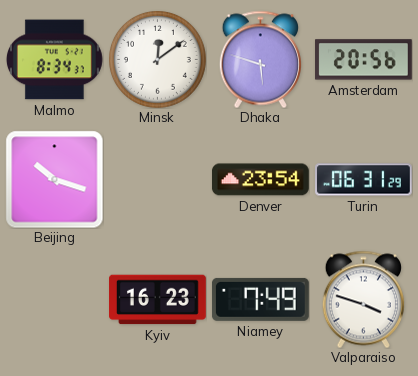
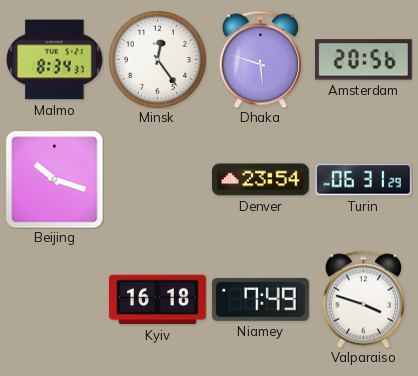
Minsk: 12:09 -> 12:24 (157, 59)
Kyiv: 16:23 -> 16:18 (158, 300)
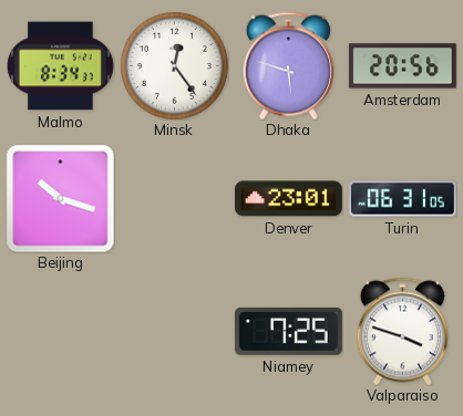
Denver: 23:54 -> 23:01 (288, 199)
Turin: 06:31:29 -> 06:31:05 (403, 199)
Kyiv: 16:18 -> none (158, 300)
Niamey: 7:49 -> 7:25 (288, 331)
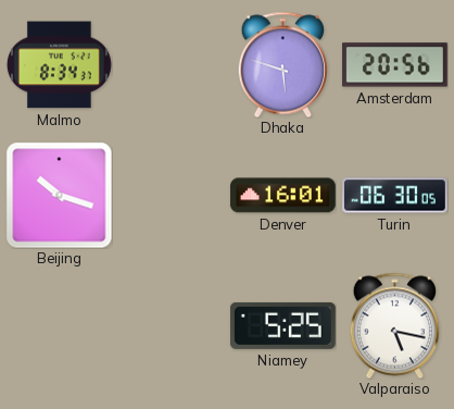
Minsk: 12:24 -> none (174, 65)
Denver: 23:01 -> 16:01 (282, 196)
Turin: 06:31 -> 06:30 (395, 196)
Niamey: 7:25 -> 5:25 (282, 325)
Valparaiso: 3:48 -> 5:17 (394, 325)
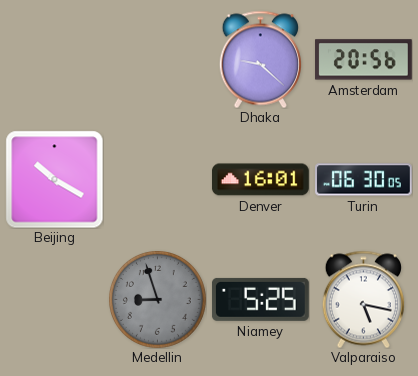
Malmo: 8:34 -> none (59, 65)
Dhaka: 5:48 -> 9:22 (260, 59)
Beijing: 10:18 -> 10:20 (54, 179)
Medellin: none -> 8:57 (157, 299)
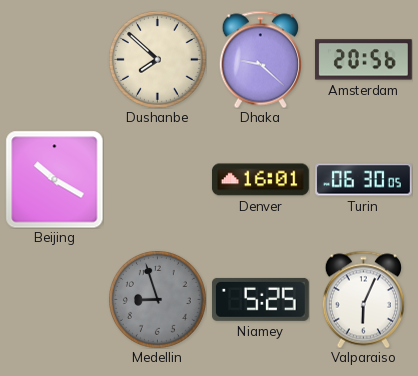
Dushanbe: none -> 7:52 (157, 59)
Valparaiso: 5:17 -> 6:04 (363, 299)
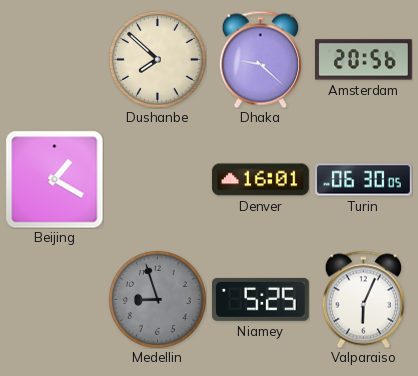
Beijing: 10:20 -> 1:20 (54, 179)
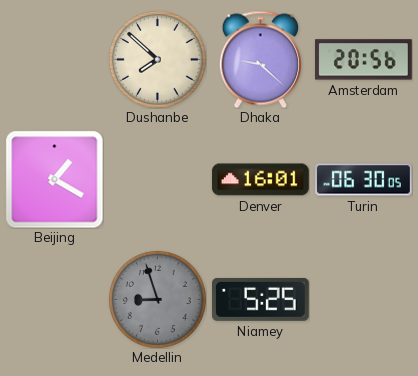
Valparaiso: 6:04 -> none (363, 299)
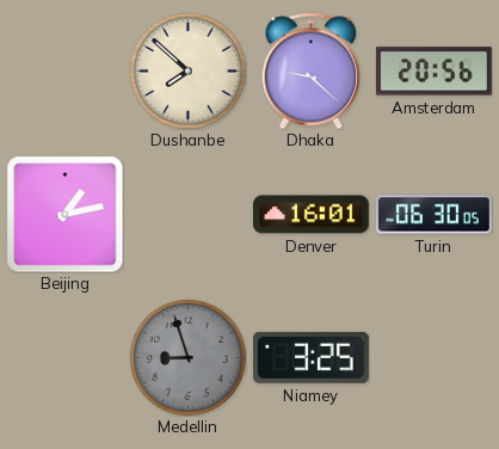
Beijing: 1:20 -> 1:13 (64, 214)
Niamey: 5:25 -> 3:25 (310, 357)
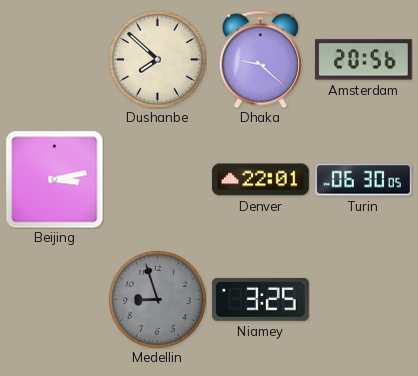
Beijing: 1:13 -> 3:13 (54, 179)
Denver: 16:01 -> 22:01 (260, 180)
